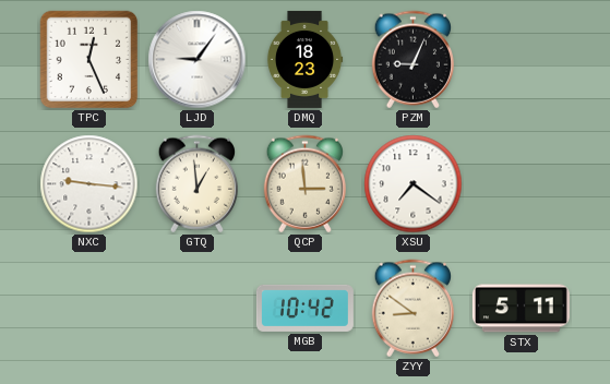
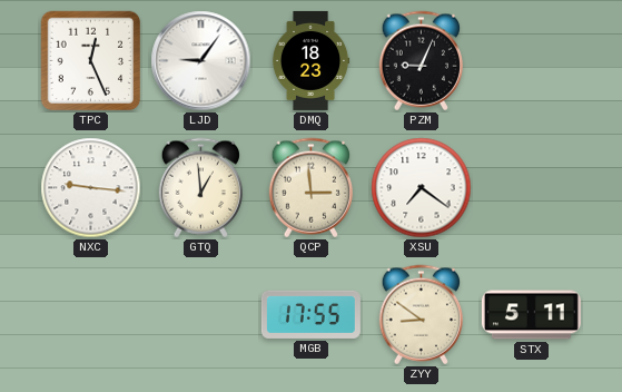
MGB: 10:42 -> 17:55 (310, 314)
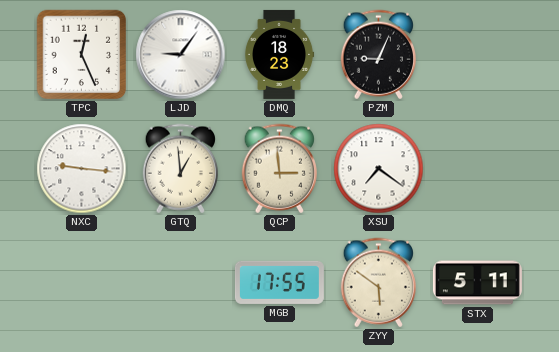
ZYY: 8:51 -> 5:51 (378, 283)
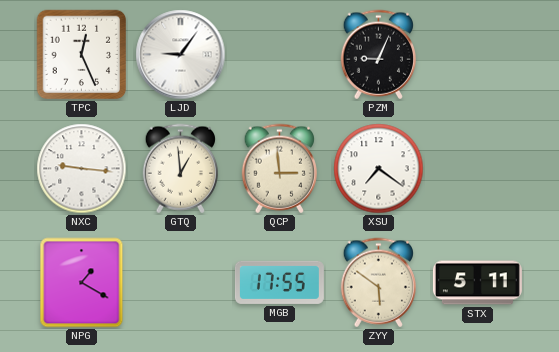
DMQ: 18:23 -> none (279, 54)
NPG: none -> 1:20 (82, 283)
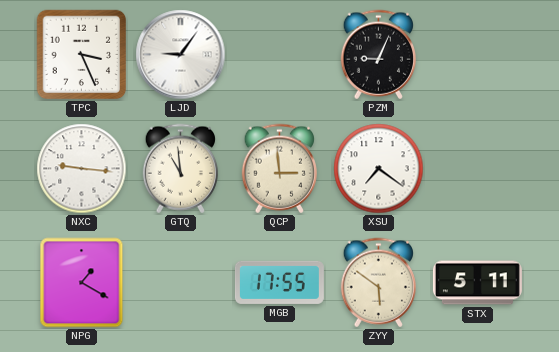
TPC: 12:26 -> 3:26 (82, 55)
GTQ: 12:59 -> 10:59 (180, 169)
